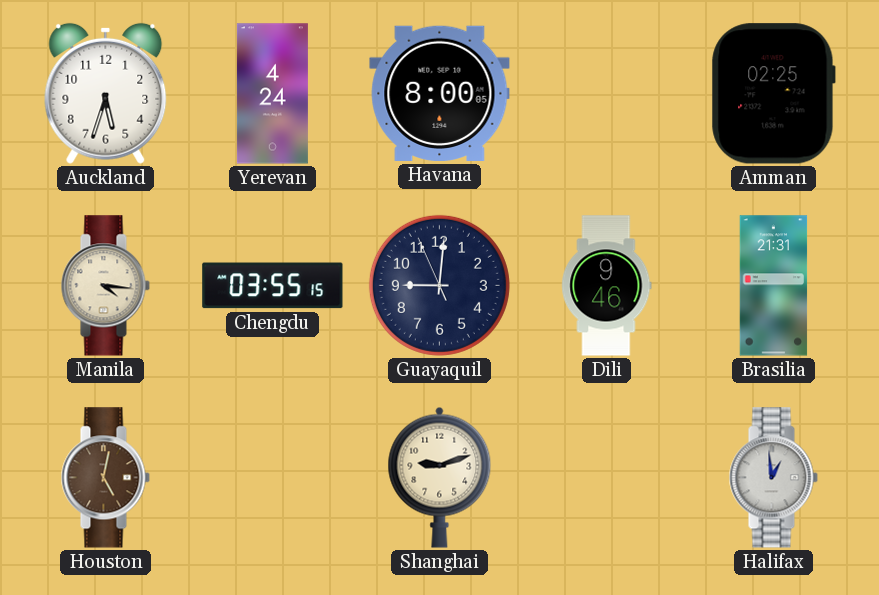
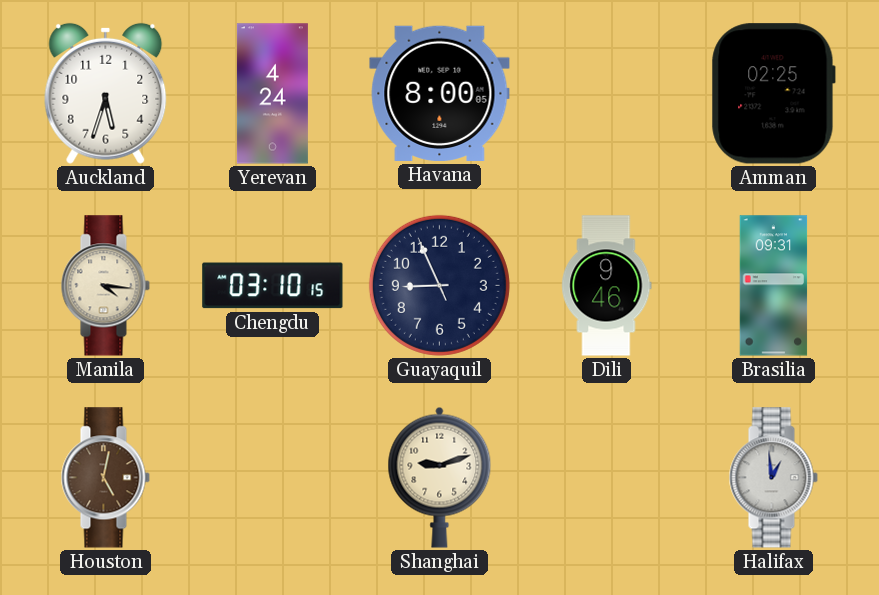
Chengdu: 03:55 -> 03:10 (273, 286)
Guayaquil: 9:00 -> 8:55 (439, 285)
Brasilia: 21:31 -> 09:31 (774, 286)
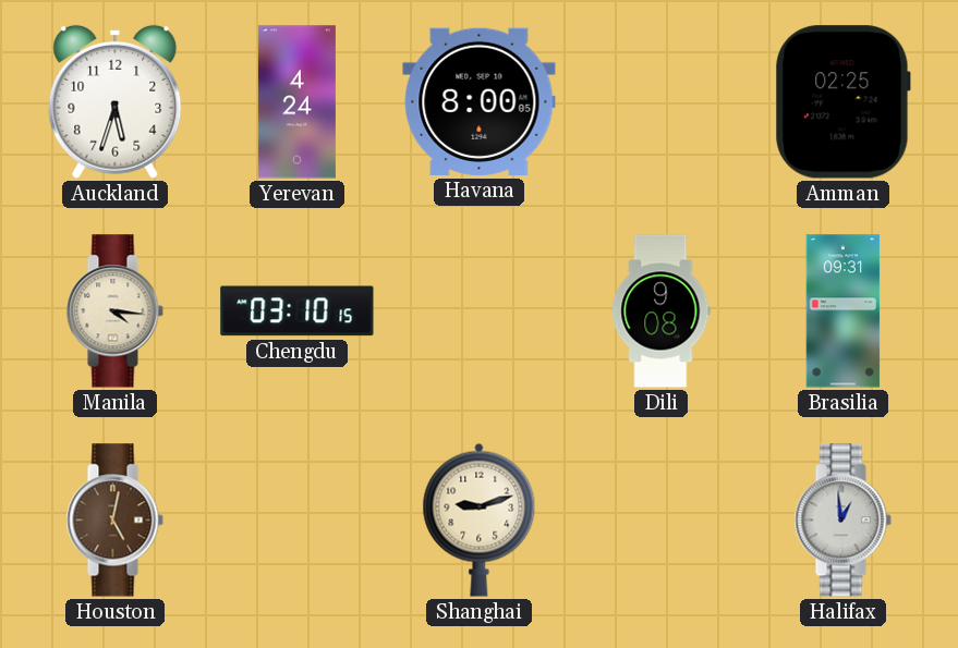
Guayaquil: 8:55 -> none (439, 285)
Dili: 9:46 -> 9:08 (662, 311)
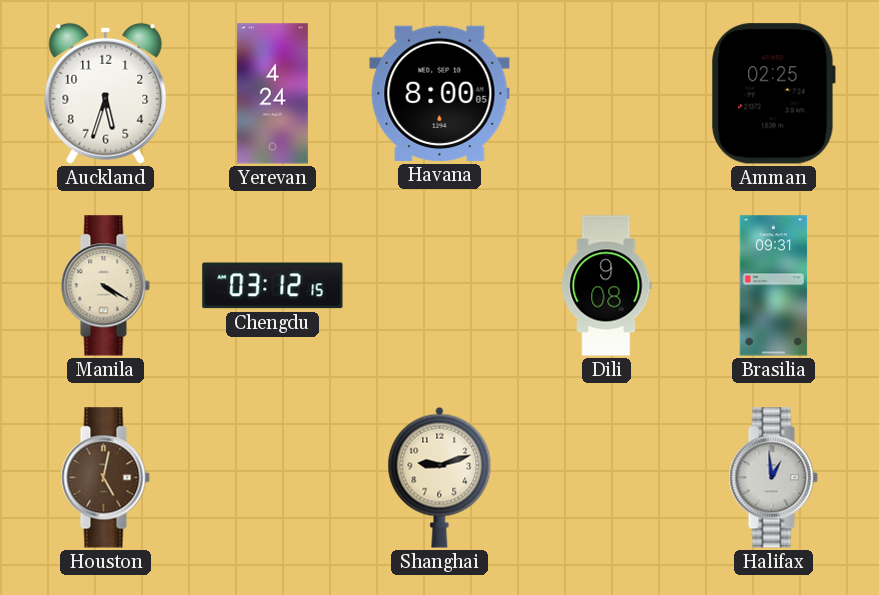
Manila: 4:16 -> 4:20 (105, 286)
Chengdu: 03:10 -> 03:12 (273, 286)
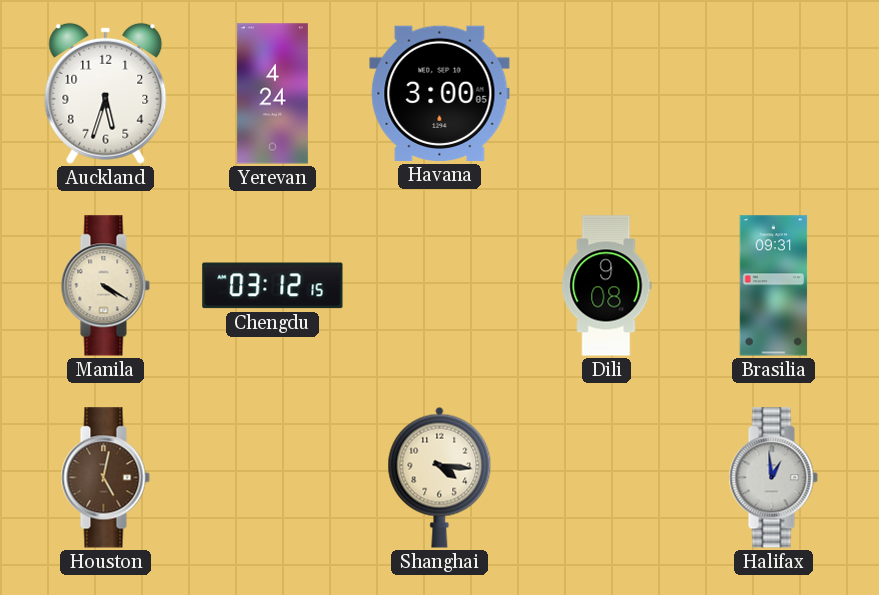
Havana: 8:00 -> 3:00 (440, 93)
Amman: 02:25 -> none (773, 94)
Shanghai: 9:12 -> 4:16 (440, 477)
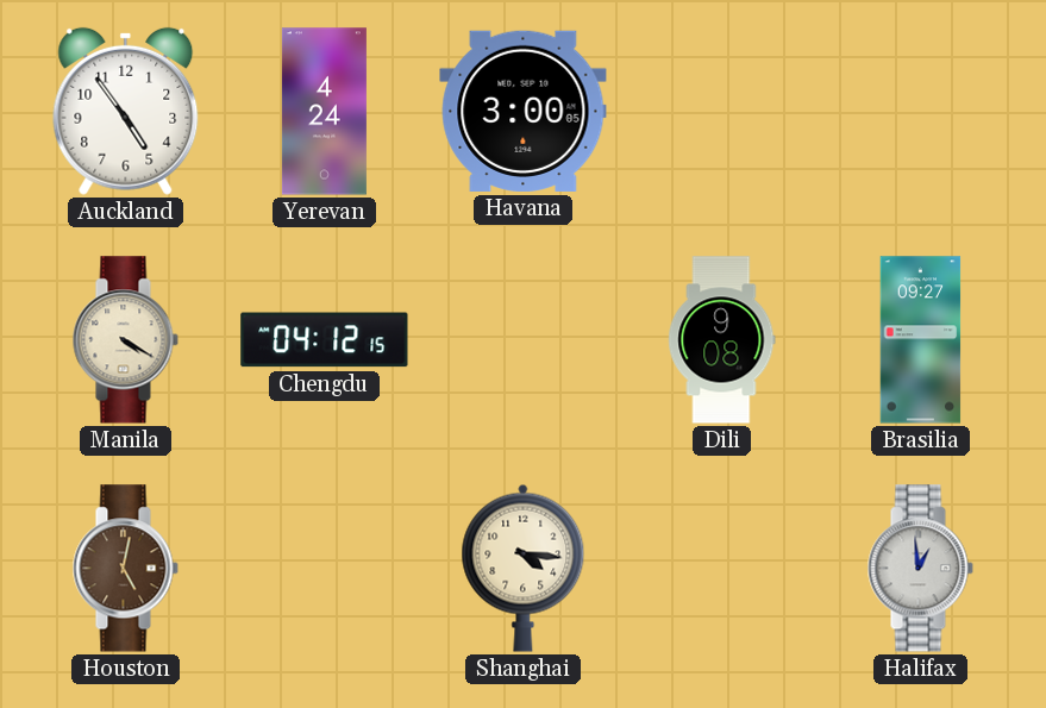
Auckland: 5:33 -> 4:54 (126, 111)
Chengdu: 03:12 -> 04:12 (325, 340)
Brasilia: 09:31 -> 09:27 (921, 340)
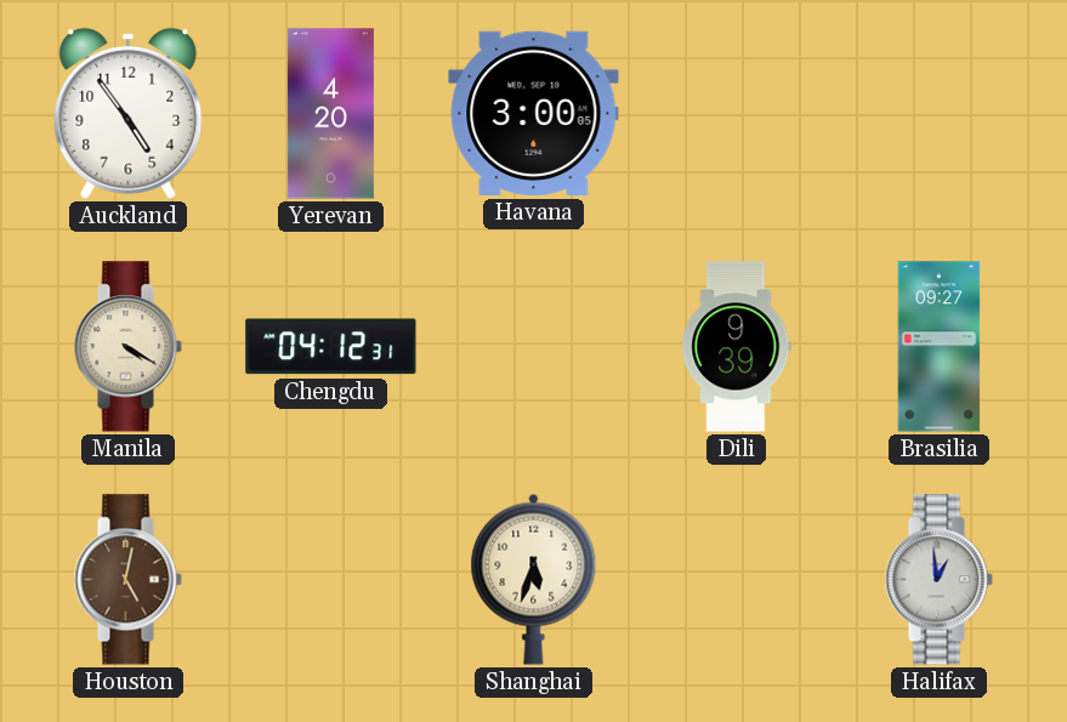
Yerevan: 4:24 -> 4:20 (330, 114)
Chengdu: 04:12:15 -> 04:12:31 (331, 347)
Dili: 9:08 -> 9:39 (737, 347)
Shanghai: 4:16 -> 5:33 (534, 579)
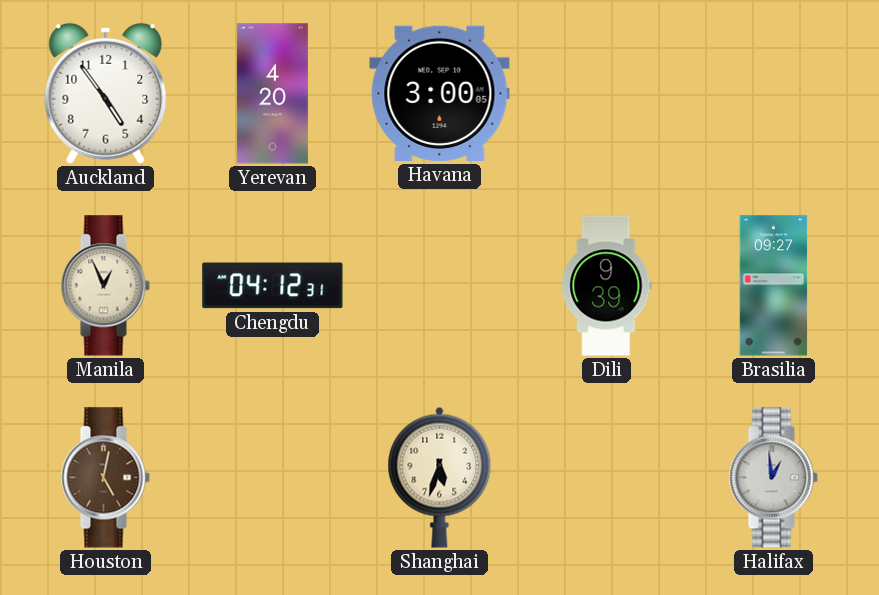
Manila: 4:20 -> 12:56 (105, 286)
